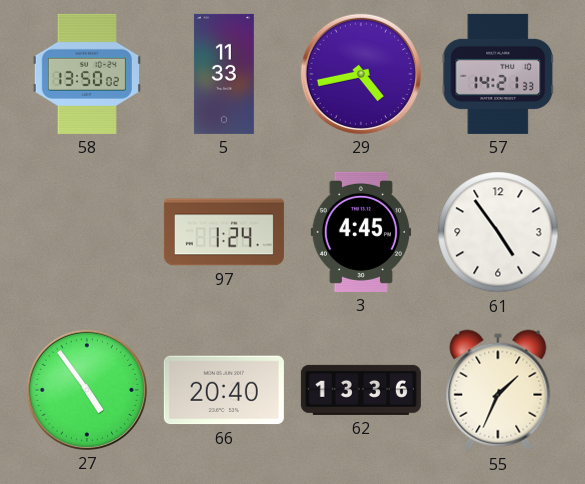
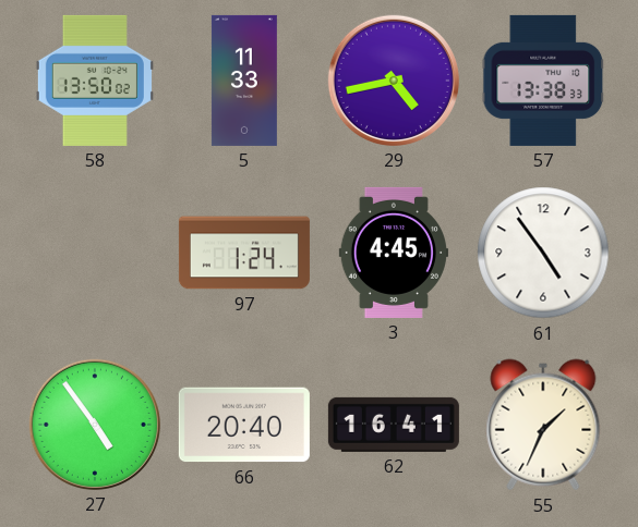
57: 14:21 -> 13:38 (543, 81)
62: 13:36 -> 16:41 (394, 425)
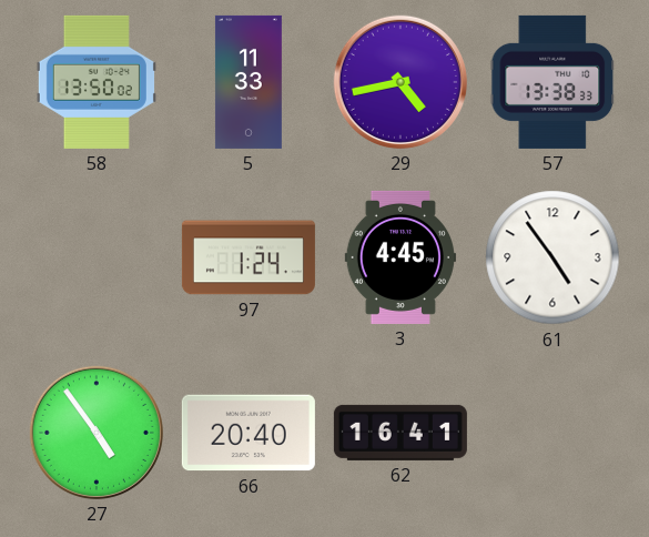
55: 1:34 -> none (543, 425)
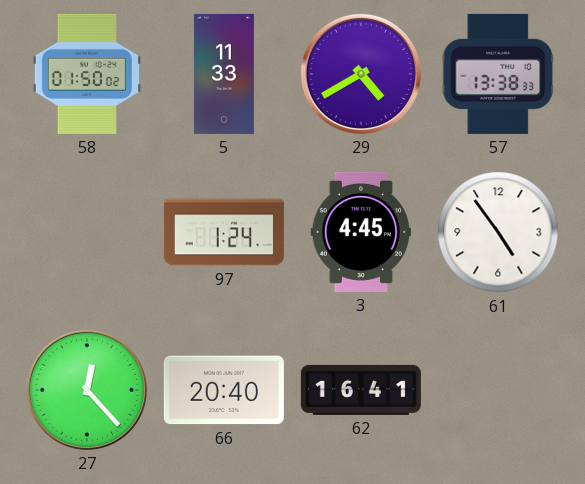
58: 13:50 -> 01:50 (87, 74)
29: 4:43 -> 4:40 (361, 74)
27: 4:54 -> 12:23 (87, 390)
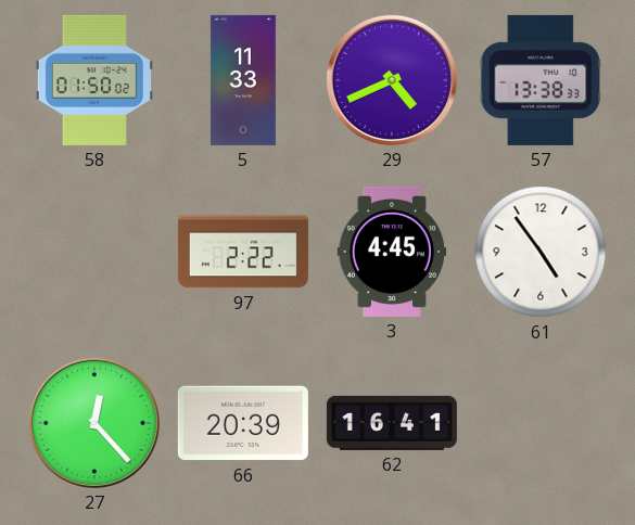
29: 4:40 -> 4:41 (392, 80)
97: 1:24 -> 2:22 (243, 252)
66: 20:40 -> 20:39 (243, 423)
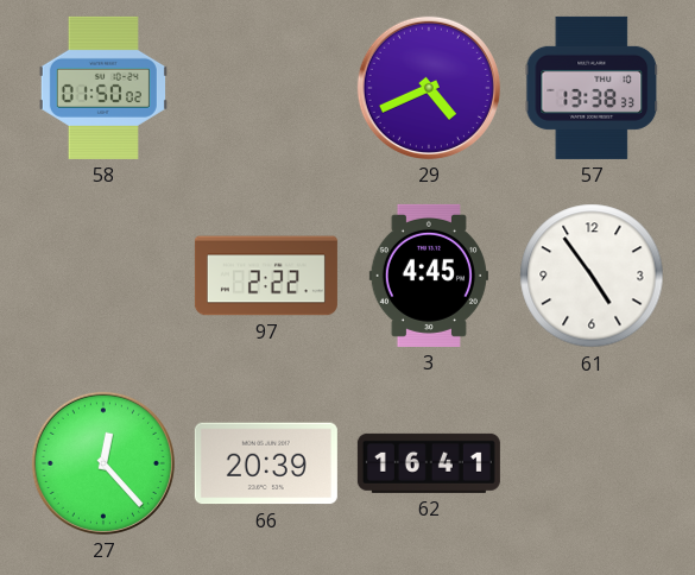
5: 11:33 -> none (243, 80)
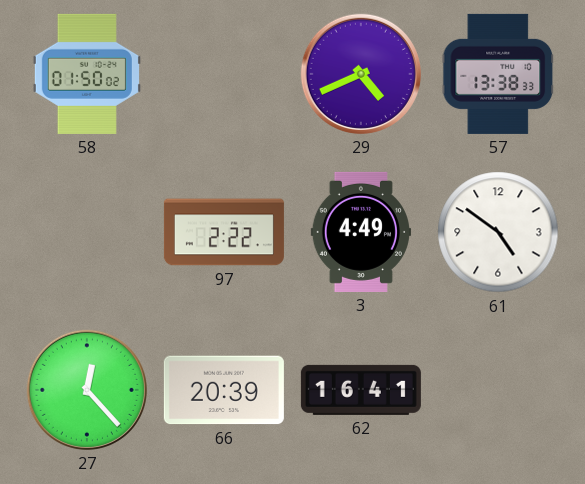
3: 4:45 -> 4:49 (361, 232)
61: 4:54 -> 4:51 (498, 232)
